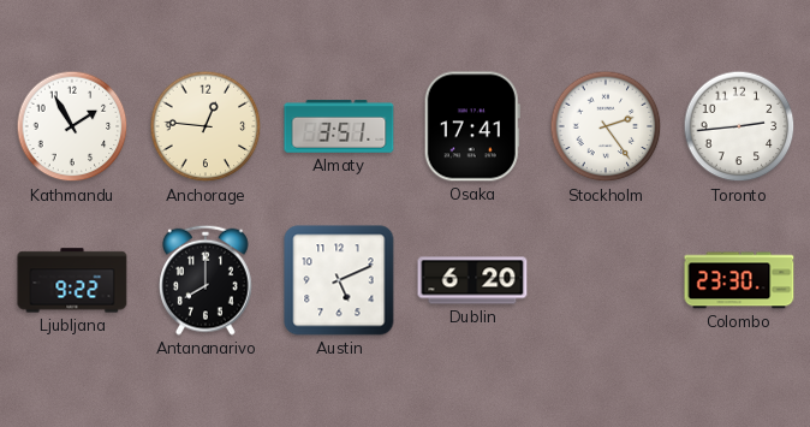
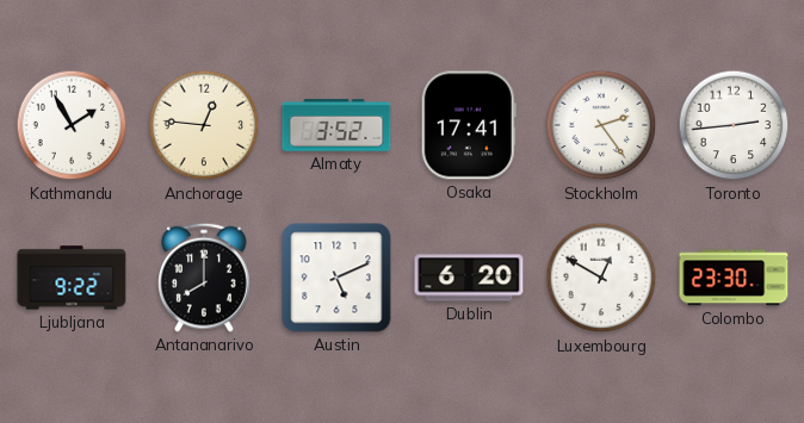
Almaty: 3:51 -> 3:52 (336, 125)
Luxembourg: none -> 12:50 (601, 278)
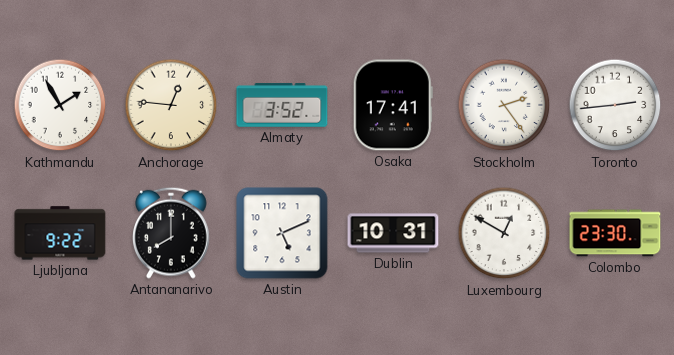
Dublin: 6:20 -> 10:31 (393, 233)
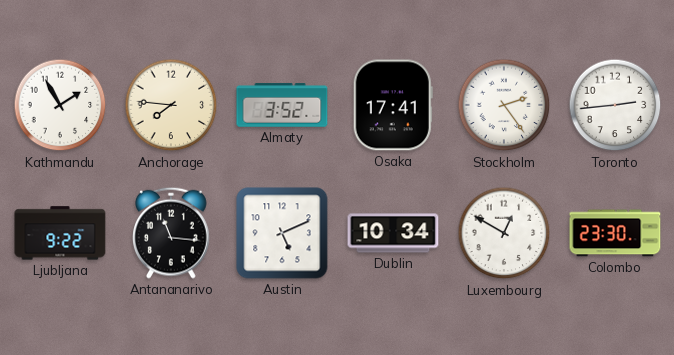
Anchorage: 12:46 -> 7:46 (171, 105)
Antananarivo: 8:00 -> 11:16 (172, 233)
Dublin: 10:31 -> 10:34 (393, 233)
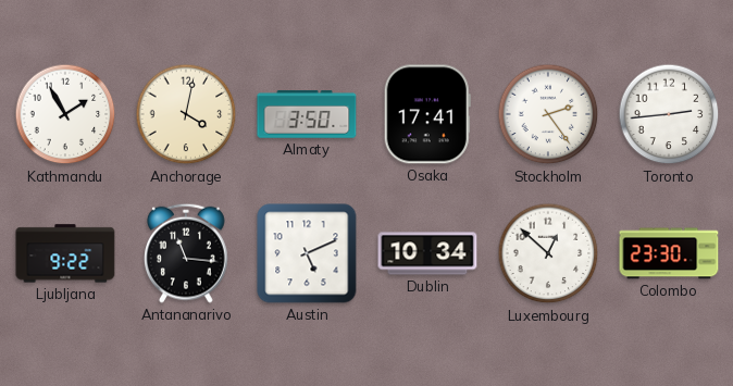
Anchorage: 7:46 -> 4:02 (186, 114)
Almaty: 3:52 -> 3:50 (307, 114)
Luxembourg: 12:50 -> 12:52 (548, 253)
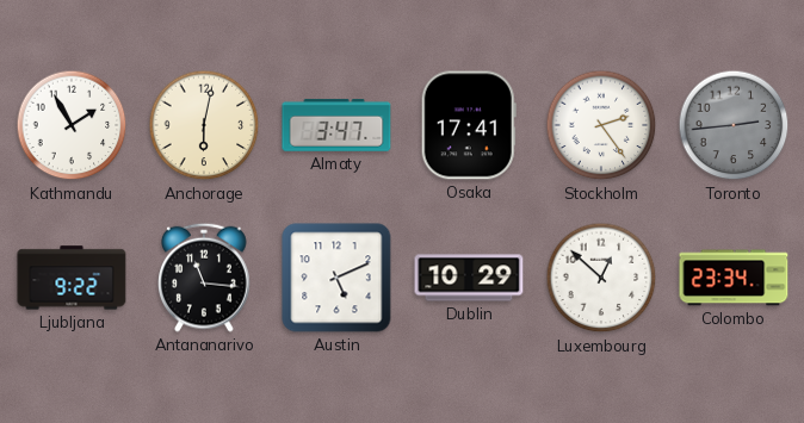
Anchorage: 4:02 -> 6:02 (204, 125)
Almaty: 3:50 -> 3:47 (336, 125)
Toronto dial: white -> grey (734, 125)
Dublin: 10:34 -> 10:29 (469, 278)
Colombo: 23:30 -> 23:34 (734, 278)
